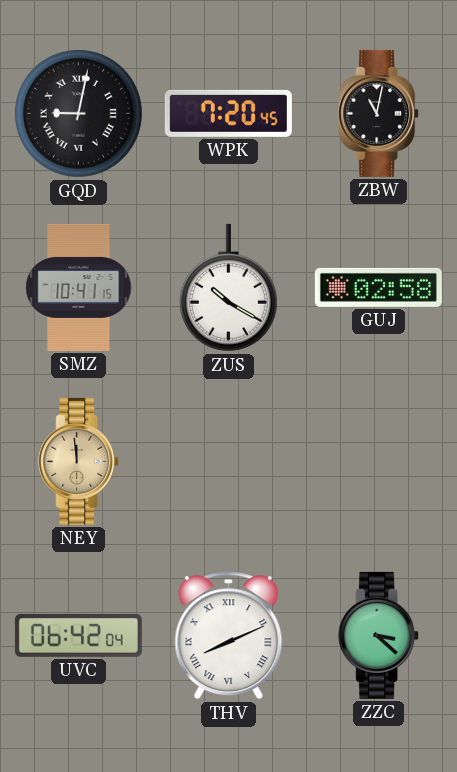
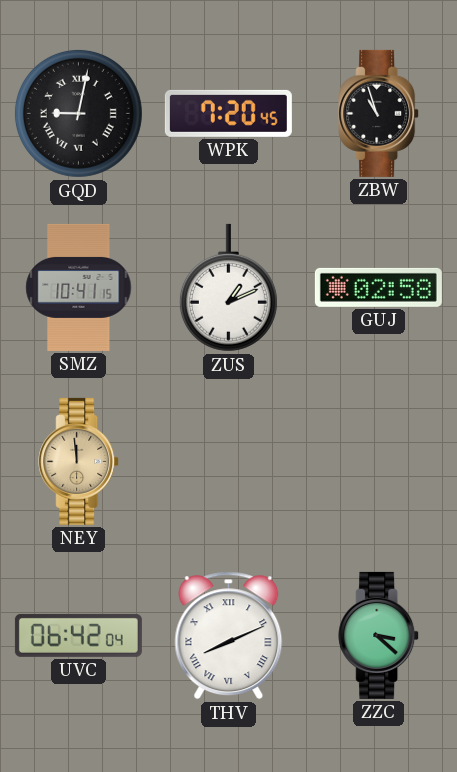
ZBW: 11:02 -> 10:57 (379, 113)
ZUS: 10:20 -> 1:11 (228, 288)
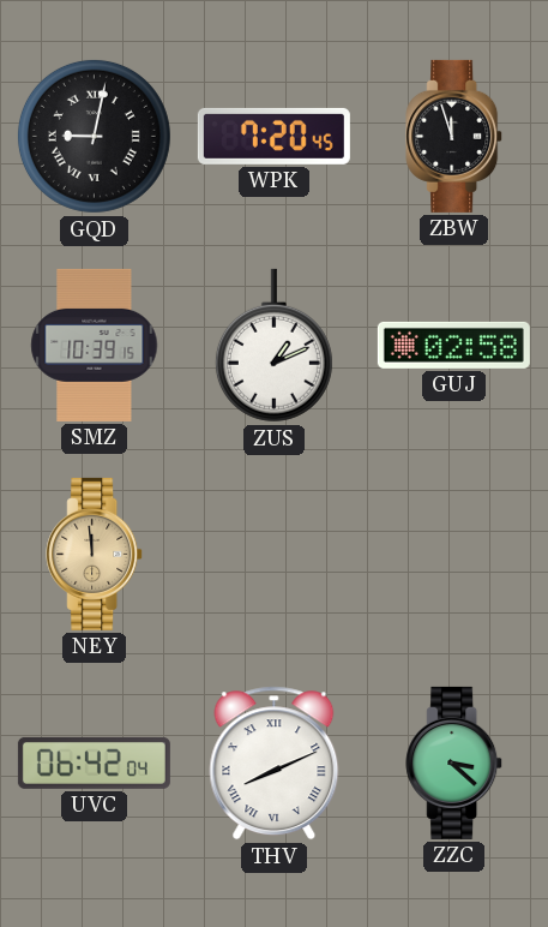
ZBW: 10:57 -> 11:57 (454, 136)
SMZ: 10:41 -> 10:39 (95, 345)
